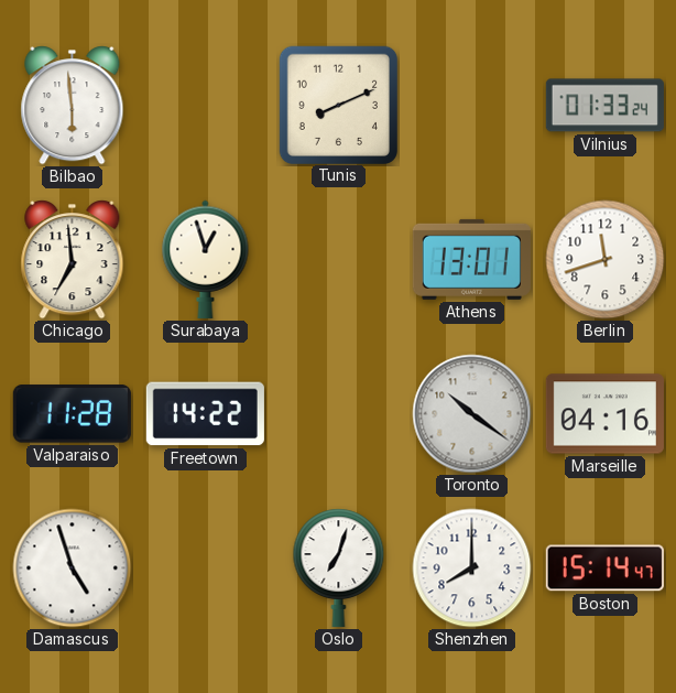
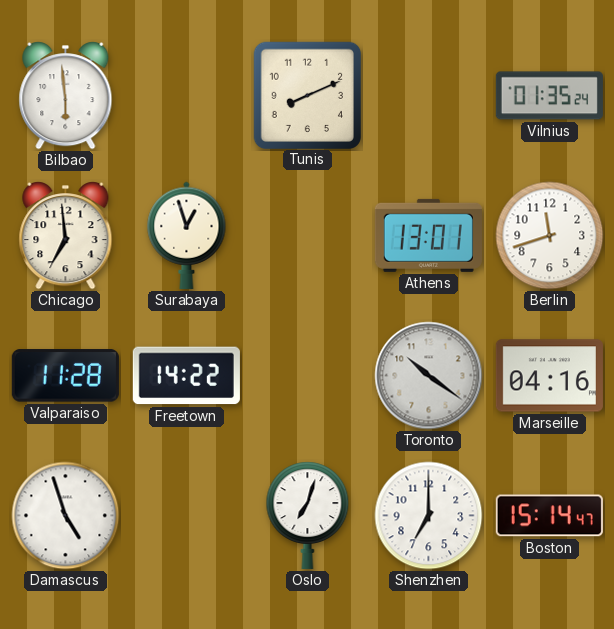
Vilnius: 01:33 -> 01:35 (549, 96)
Shenzhen: 8:00 -> 7:00 (429, 516)
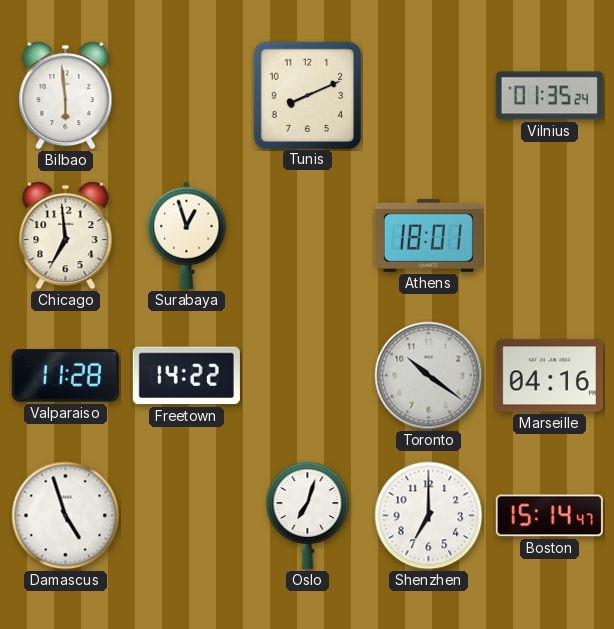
Athens: 13:01 -> 18:01 (428, 235)
Berlin: 11:42 -> none (550, 236)
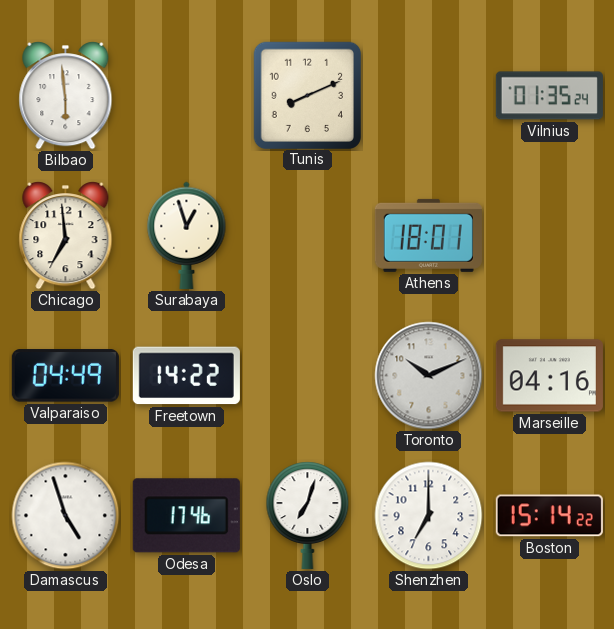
Valparaiso: 11:28 -> 04:49 (65, 376)
Toronto: 10:21 -> 10:11 (429, 376)
Odesa: none -> 17:46 (186, 516)
Boston: 15:14:47 -> 15:14:22 (549, 516)
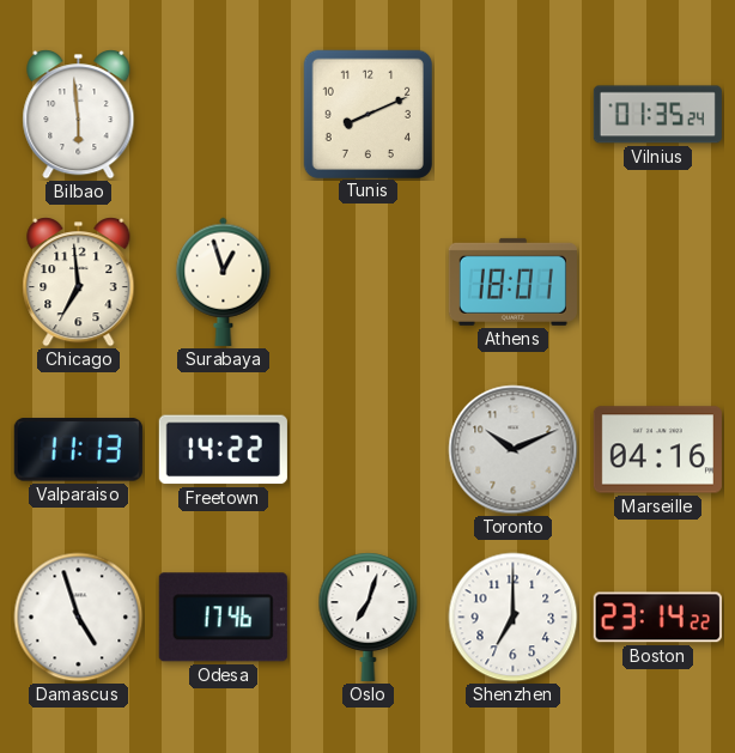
Valparaiso: 04:49 -> 11:13 (78, 450)
Boston: 15:14 -> 23:14 (657, 618)
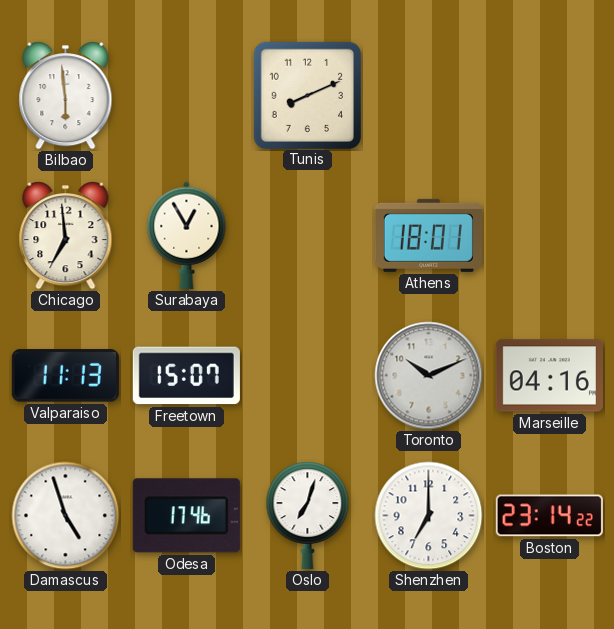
Vilnius: 01:35 -> none (657, 115)
Surabaya: 12:57 -> 12:55 (187, 235)
Freetown: 14:22 -> 15:07 (186, 376)
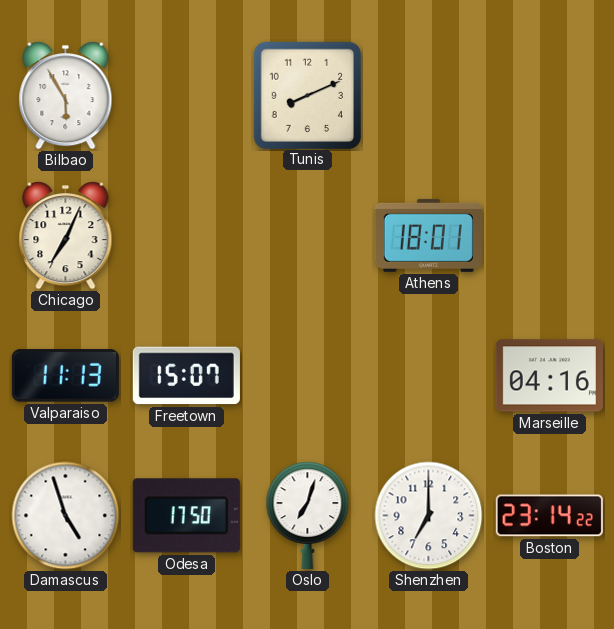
Bilbao: 5:59 -> 5:55 (66, 96)
Chicago: 6:59 -> 7:04 (66, 236)
Surabaya: 12:55 -> none (187, 235)
Toronto: 10:11 -> none (429, 376)
Odesa: 17:46 -> 17:50 (186, 516)
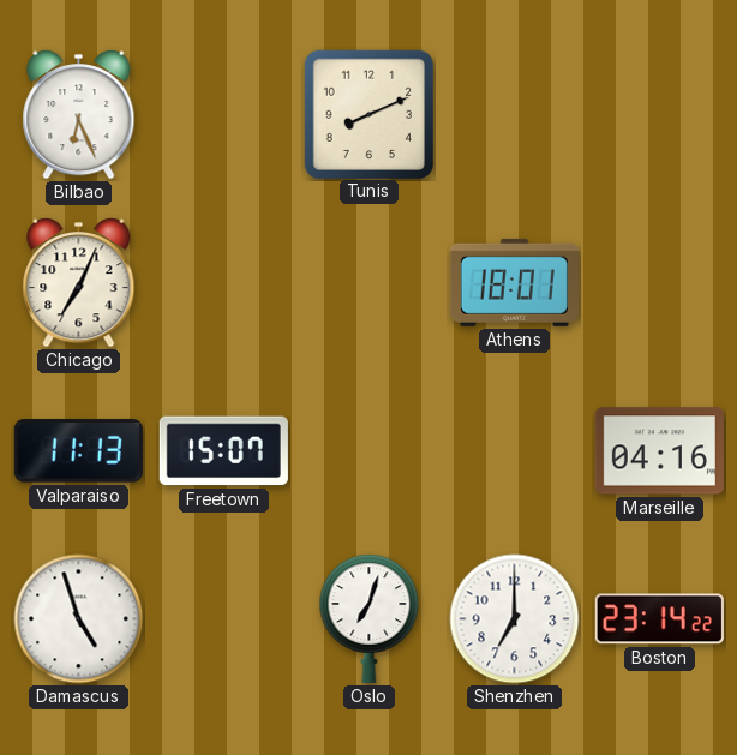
Bilbao: 5:55 -> 6:26 (79, 115)
Odesa: 17:50 -> none (186, 516)
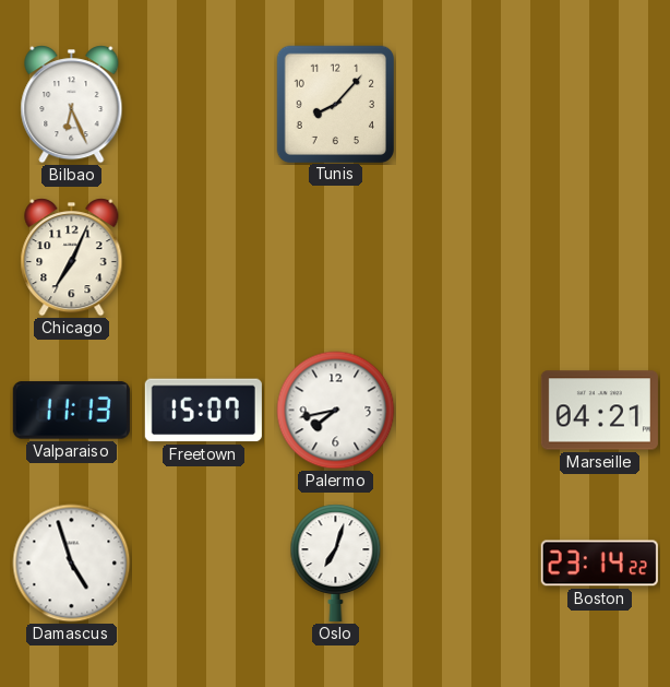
Tunis: 8:11 -> 8:07 (335, 104)
Athens: 18:01 -> none (514, 282)
Palermo: none -> 7:43 (336, 411)
Marseille: 04:16 -> 04:21 (599, 411)
Shenzhen: 7:00 -> none (515, 619)
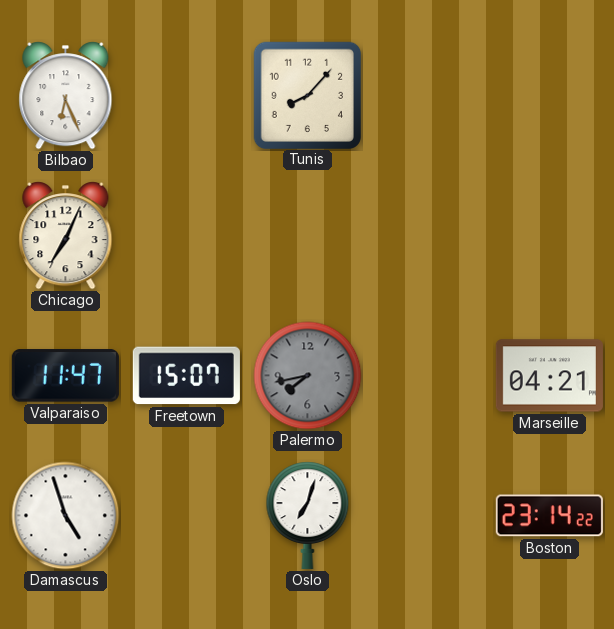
Valparaiso: 11:13 -> 11:47 (65, 376)
Palermo dial: white -> grey (308, 376)
